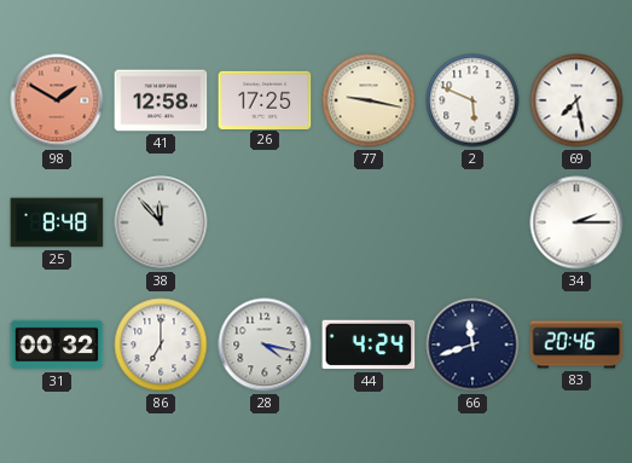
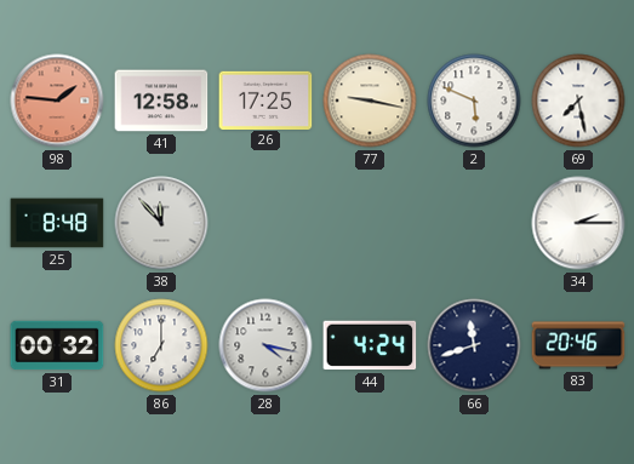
98: 1:50 -> 1:46 (57, 101)
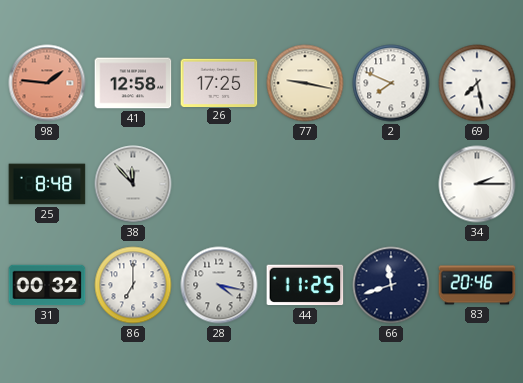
2: 5:49 -> 7:49 (391, 83)
44: 4:24 -> 11:25 (305, 285)
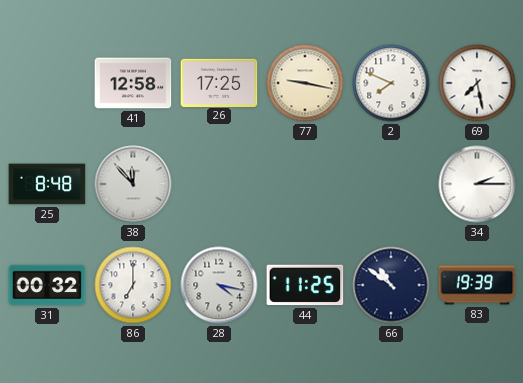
98: 1:46 -> none (47, 83)
66: 11:42 -> 10:51 (391, 285)
83: 20:46 -> 19:39 (477, 285)
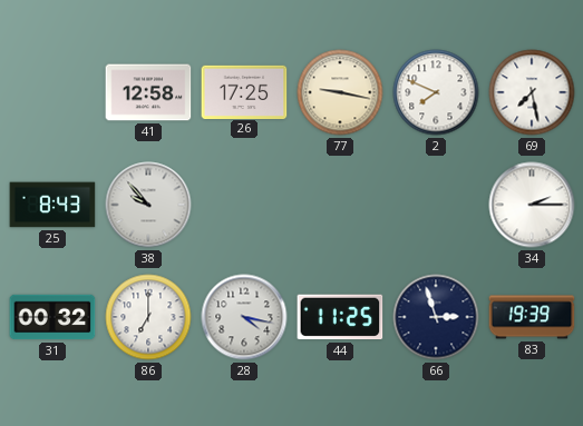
25: 8:48 -> 8:43 (52, 205)
38: 11:53 -> 9:53 (148, 205)
66: 10:51 -> 2:57 (436, 317)
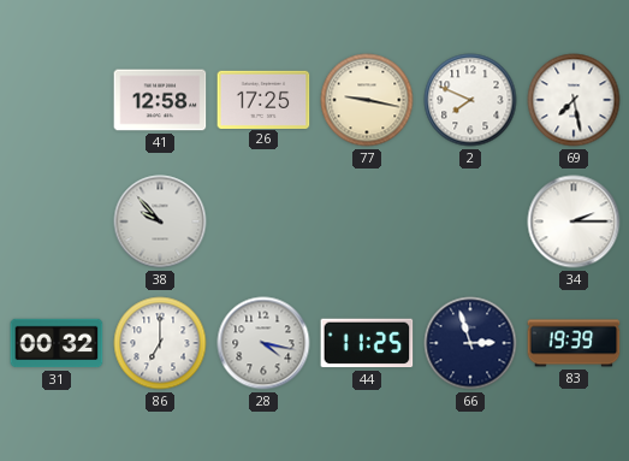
25: 8:43 -> none (52, 205)
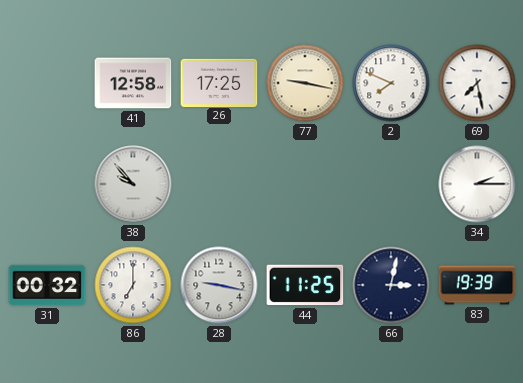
28: 4:17 -> 9:17 (219, 285)
66: 2:57 -> 3:02 (391, 285)
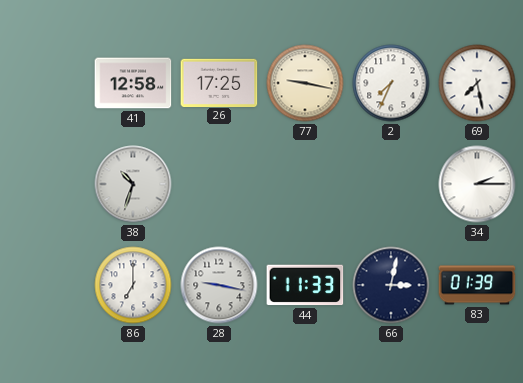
2: 7:49 -> 7:34 (391, 83)
38: 9:53 -> 10:33 (133, 184)
31: 00:32 -> none (47, 285)
44: 11:25 -> 11:33 (305, 285)
83: 19:39 -> 01:39 (477, 285)
